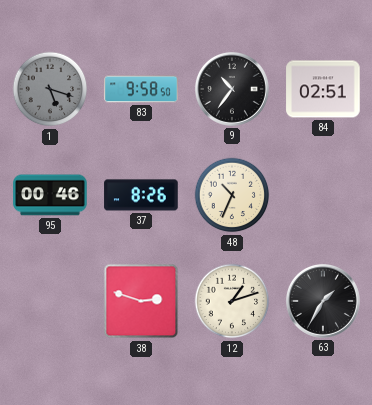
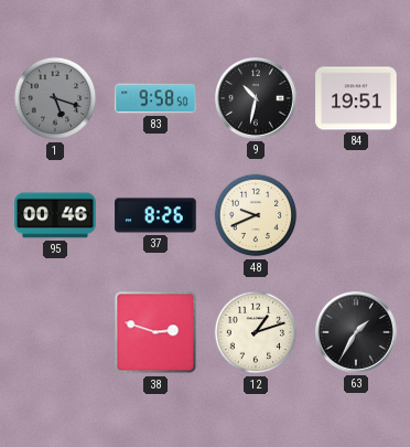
9: 10:36 -> 10:32 (256, 98)
84: 02:51 -> 19:51 (356, 98)
48: 10:34 -> 9:41 (256, 215)
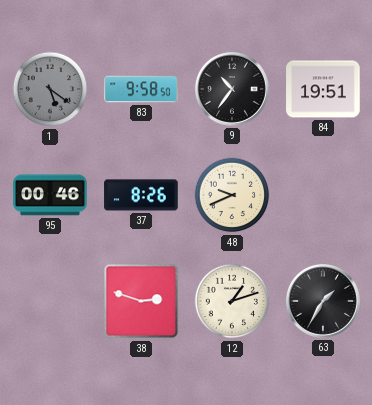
1: 5:18 -> 5:21 (50, 89)
9: 10:32 -> 10:36 (232, 89)
